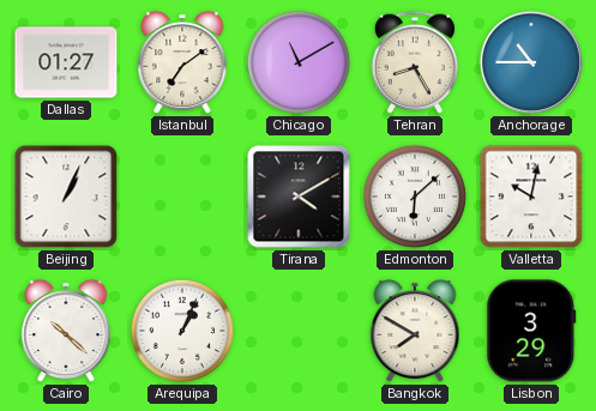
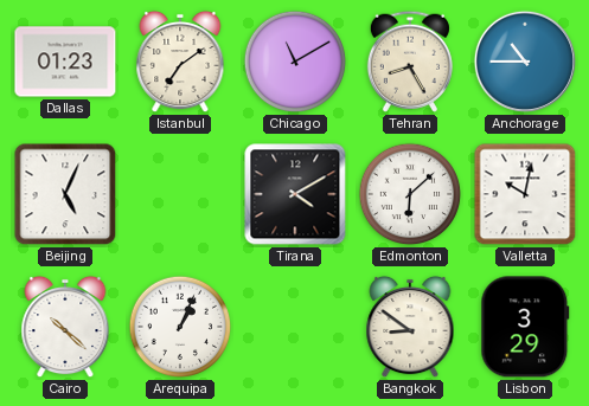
Dallas: 01:27 -> 01:23 (65, 62)
Beijing: 1:04 -> 5:04 (65, 194)
Bangkok: 7:50 -> 8:51 (410, 327)
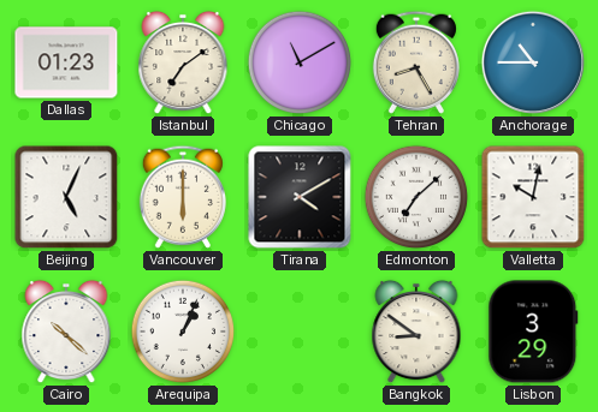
Vancouver: none -> 6:00 (183, 197)
Edmonton: 6:08 -> 7:08 (416, 197)
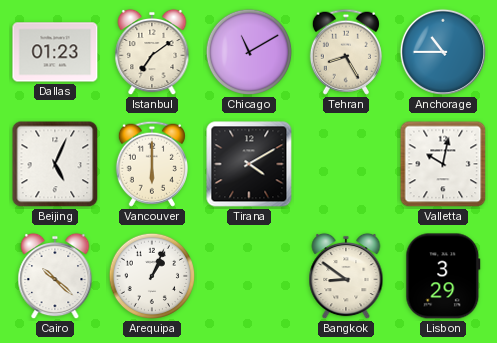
Edmonton: 7:08 -> none (416, 197)
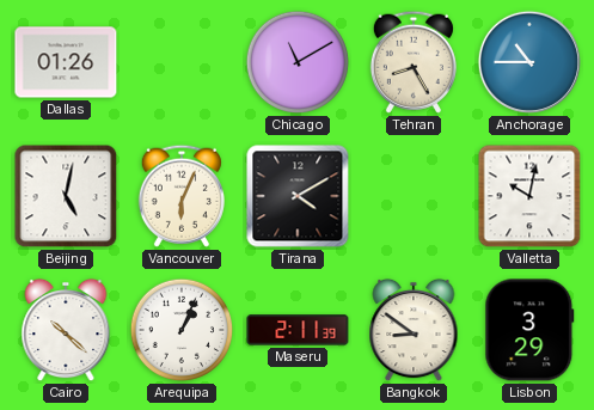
Dallas: 01:23 -> 01:26 (66, 62)
Istanbul: 7:09 -> none (152, 52)
Beijing: 5:04 -> 5:02 (66, 196)
Vancouver: 6:00 -> 6:04 (182, 196)
Maseru: none -> 2:11 (298, 330)
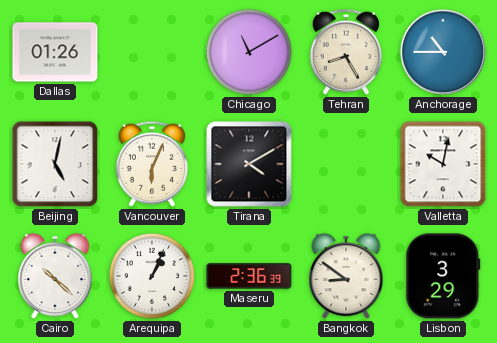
Maseru: 2:11 -> 2:36 (249, 276)
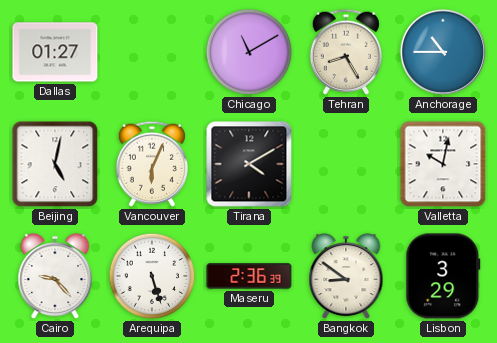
Dallas: 01:26 -> 01:27 (55, 52)
Cairo: 10:22 -> 9:23 (55, 276)
Arequipa: 1:04 -> 5:27 (152, 276)
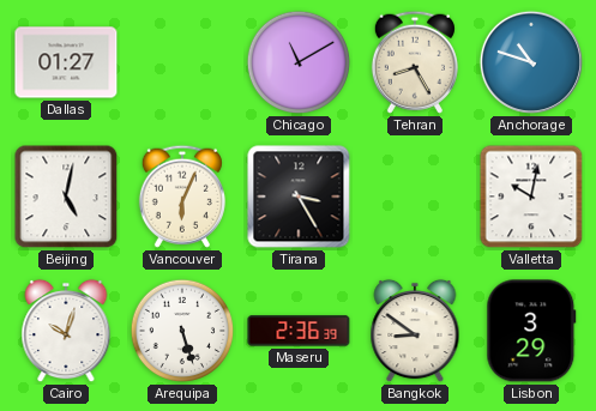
Anchorage: 10:45 -> 10:48 (531, 62)
Tirana: 4:10 -> 3:25 (299, 197)
Cairo: 9:23 -> 10:03 (66, 331)
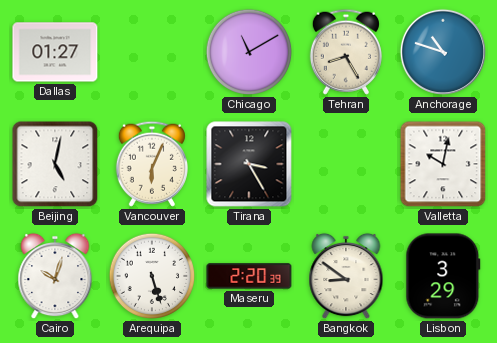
Maseru: 2:36 -> 2:20 (249, 276)
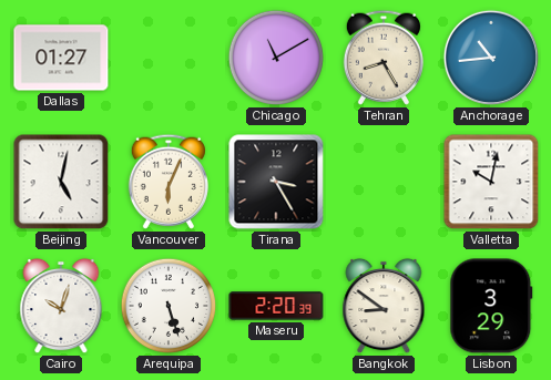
Anchorage: 10:48 -> 10:44 (491, 58)
